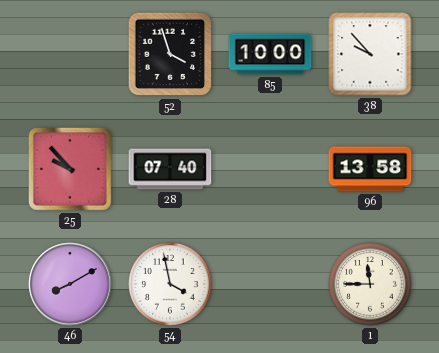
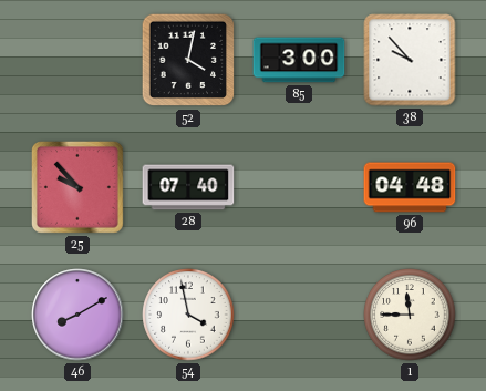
52: 3:57 -> 4:02 (188, 60)
85: 10:00 -> 3:00 (299, 60)
96: 13:58 -> 04:48 (410, 187)
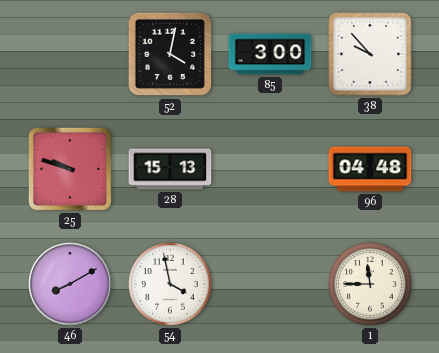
25: 9:53 -> 9:48 (70, 169)
28: 07:40 -> 15:13 (170, 169)
